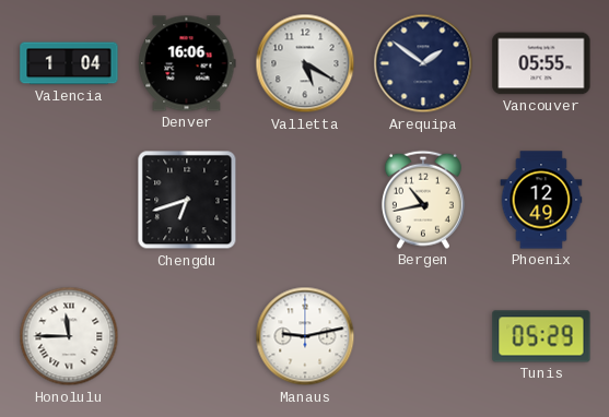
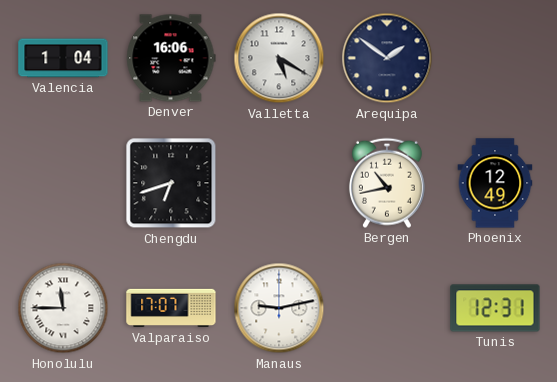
Vancouver: 05:55 -> none (541, 63)
Valparaiso: none -> 17:07 (171, 308)
Tunis: 05:29 -> 12:31 (495, 308)
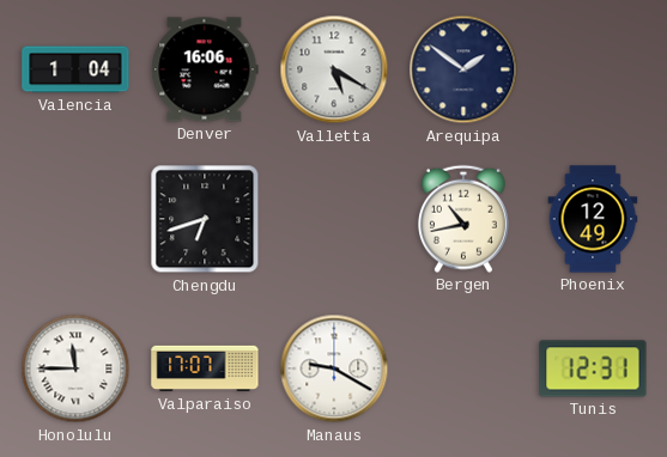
Manaus: 9:13 -> 9:20 (334, 368)
